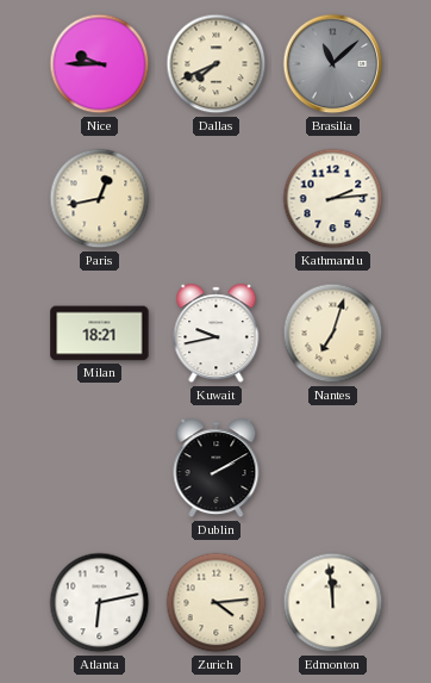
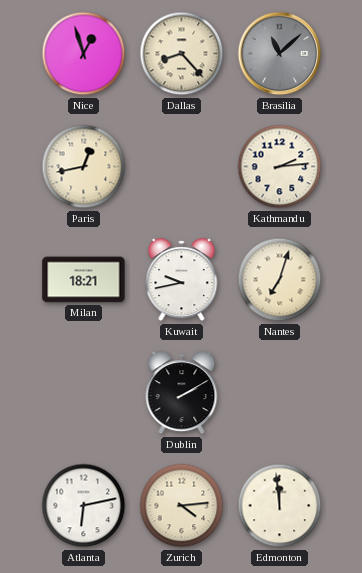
Nice: 9:45 -> 12:57 (84, 54)
Dallas: 7:41 -> 8:23 (182, 54)
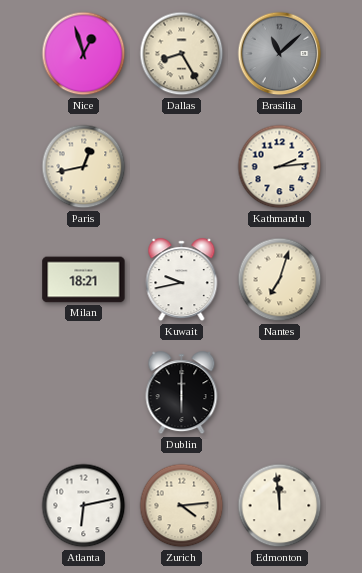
Dallas: 8:23 -> 8:25 (182, 54)
Dublin: 2:10 -> 6:00 (182, 393)
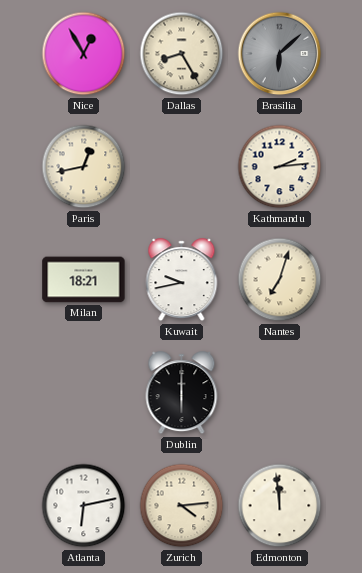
Nice: 12:57 -> 12:55 (84, 54)
Brasilia: 11:08 -> 6:08 (280, 54)
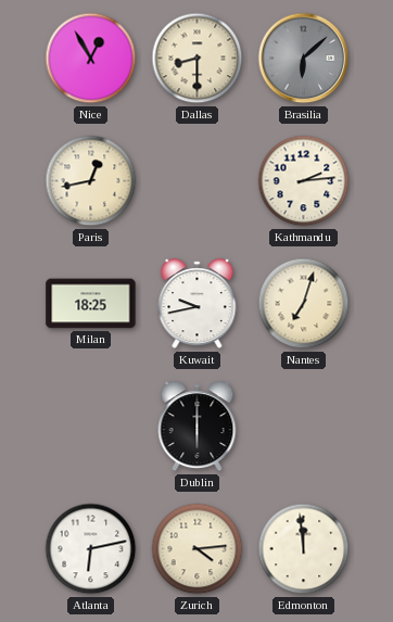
Dallas: 8:25 -> 8:30 (198, 59)
Milan: 18:21 -> 18:25 (91, 304)
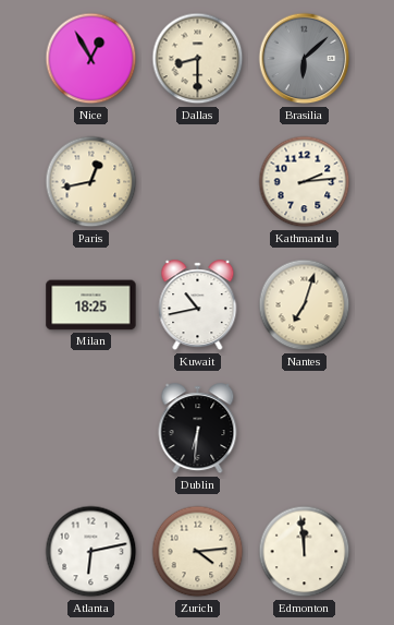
Kuwait: 9:43 -> 10:43 (198, 305)
Dublin: 6:00 -> 6:31 (198, 429)
